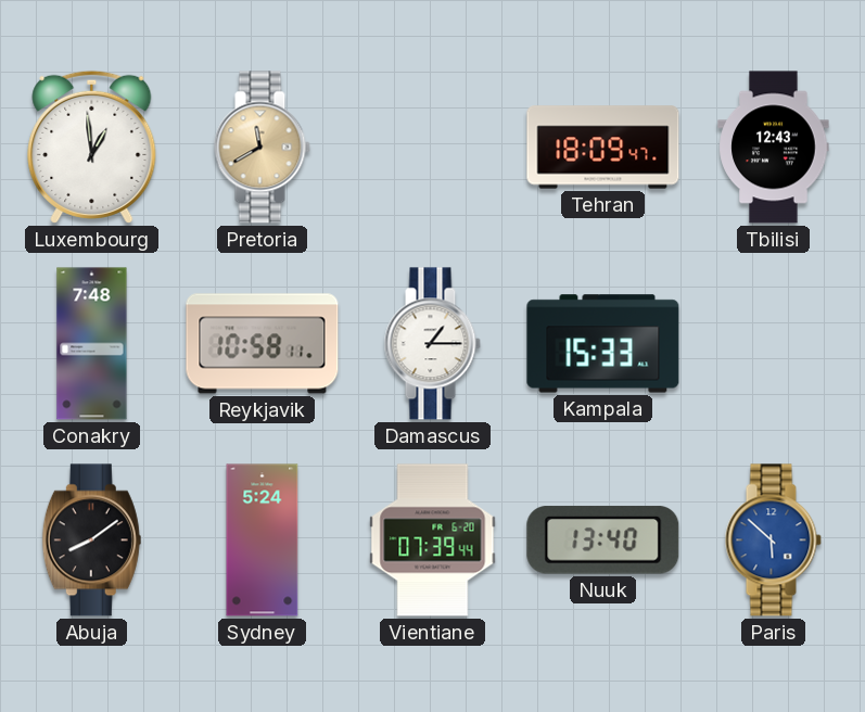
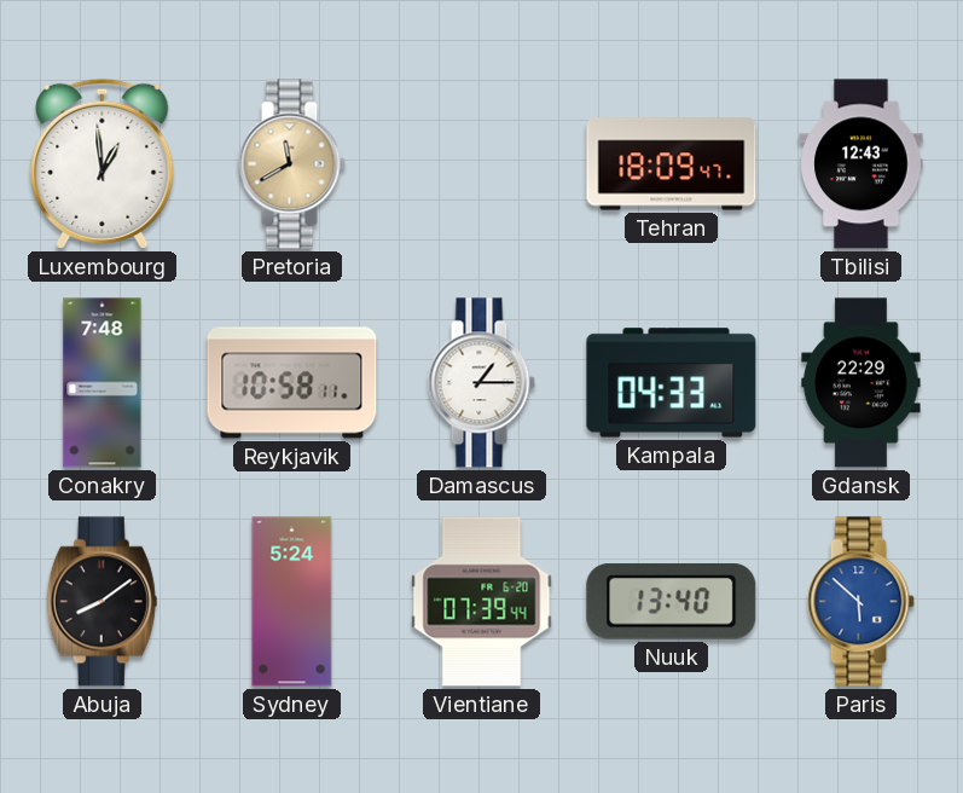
Kampala: 15:33 -> 04:33 (672, 383)
Gdansk: none -> 22:29 (862, 383)
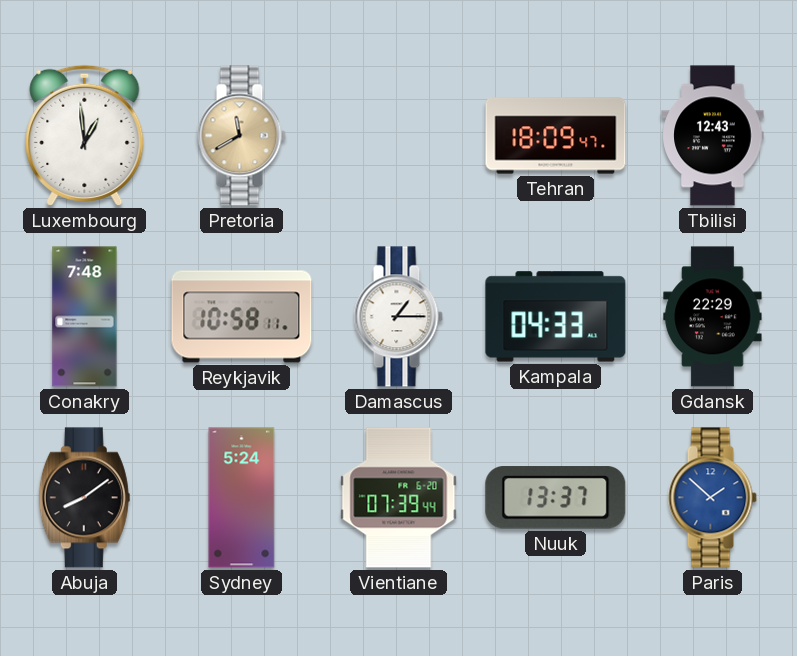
Nuuk: 13:40 -> 13:37 (556, 498)
Paris: 5:52 -> 1:52 (712, 498)
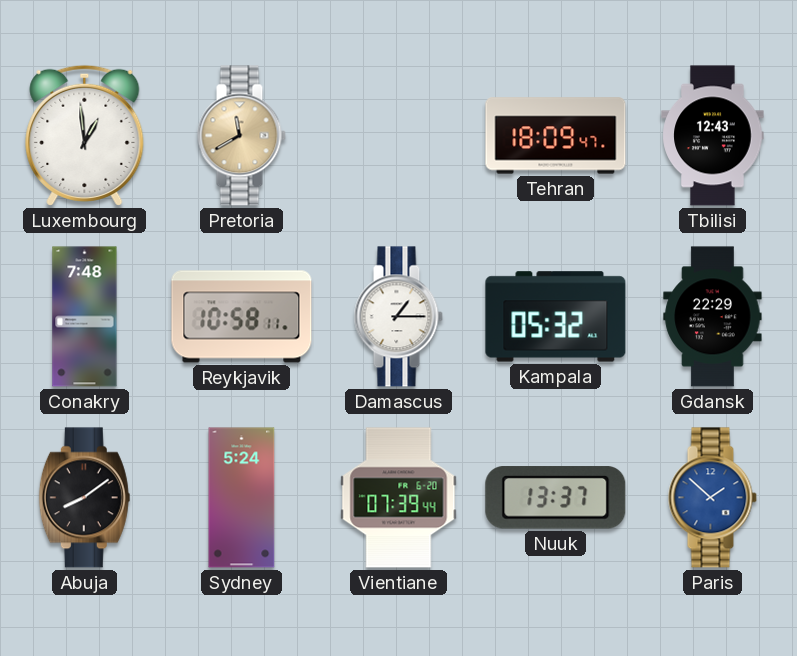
Kampala: 04:33 -> 05:32 (556, 317)
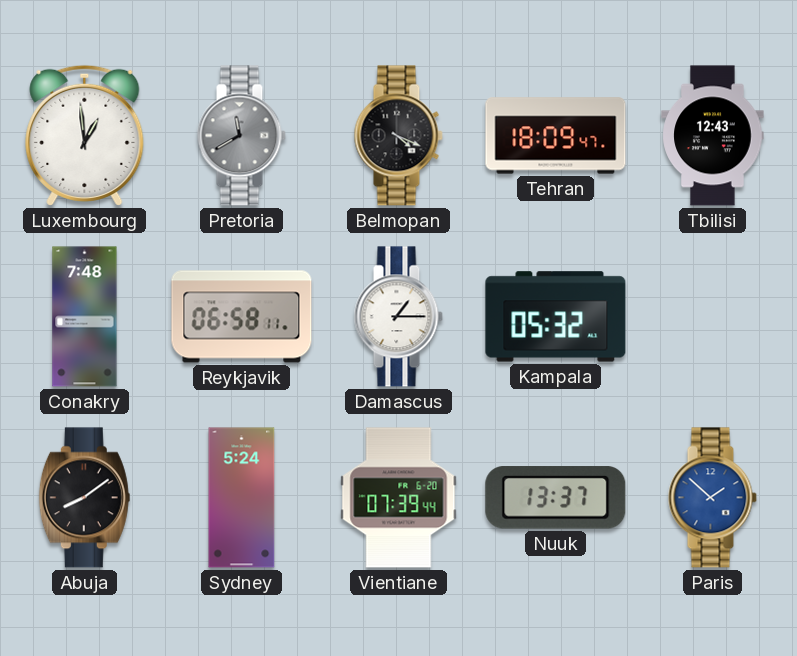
Pretoria dial: champagne -> grey (241, 136)
Belmopan: none -> 4:19 (398, 136)
Reykjavik: 10:58 -> 06:58 (242, 317)
Gdansk: 22:29 -> none (713, 317)
